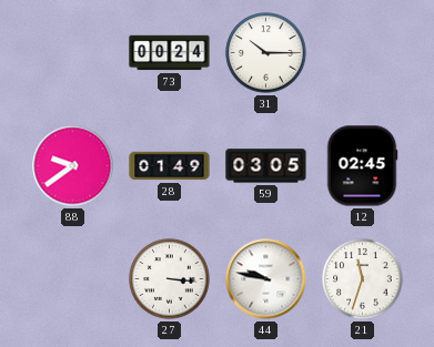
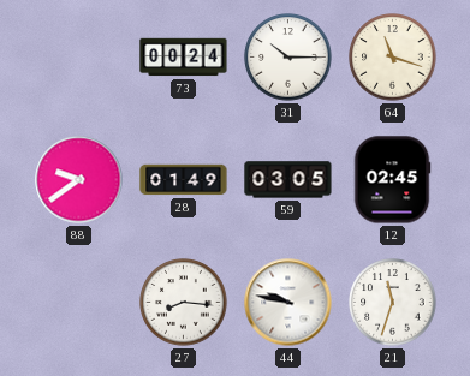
64: none -> 11:18 (393, 58)
27: 3:16 -> 8:16 (184, 303)
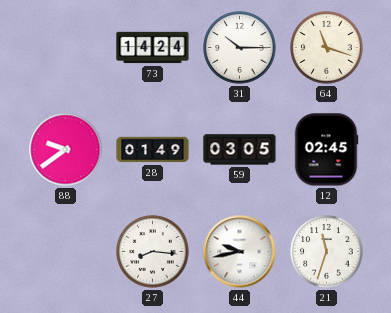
73: 00:24 -> 14:24 (153, 48)
44: 9:47 -> 9:43 (240, 252)
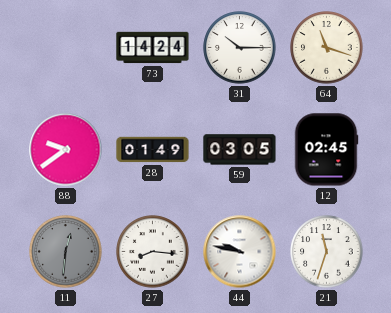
11: none -> 12:31 (66, 252)
44: 9:43 -> 9:47 (240, 252)
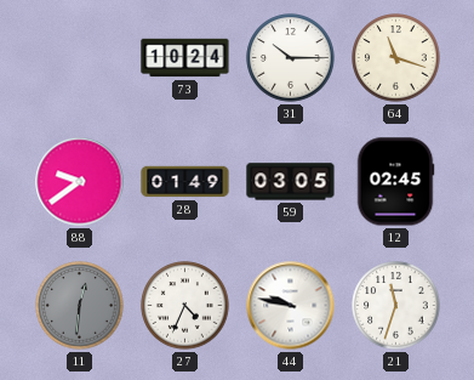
73: 14:24 -> 10:24 (185, 58)
27: 8:16 -> 4:34 (185, 306)
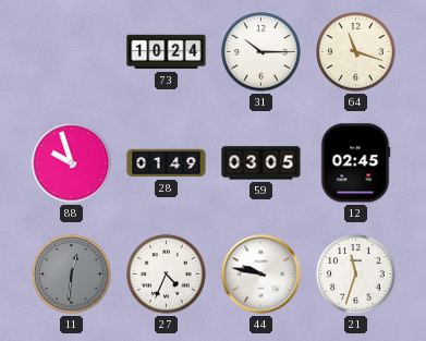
88: 9:39 -> 9:57 (72, 163)
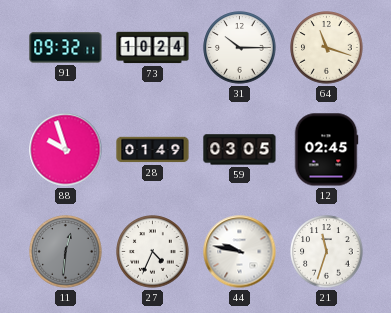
91: none -> 09:32 (66, 48)
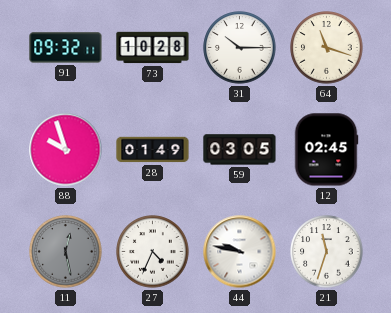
73: 10:24 -> 10:28 (153, 48)
11: 12:31 -> 12:28 (66, 252)
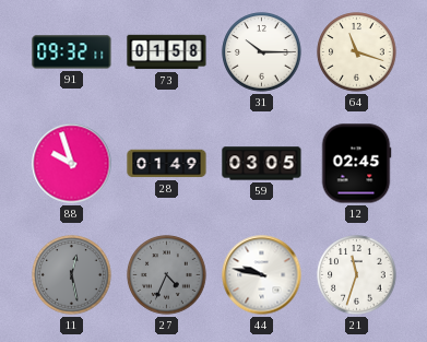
73: 10:28 -> 01:58 (167, 52)
27 dial: white -> grey (167, 275)
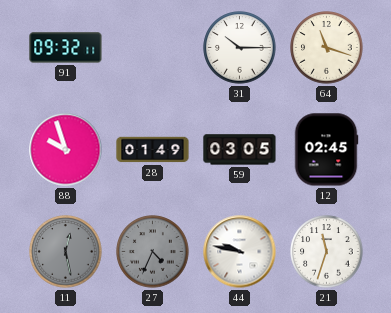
73: 01:58 -> none (167, 52)
